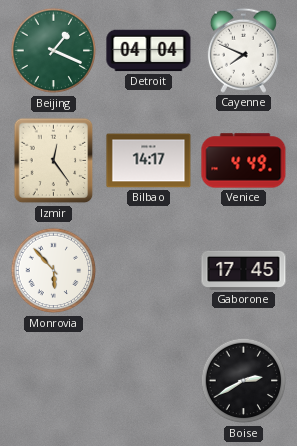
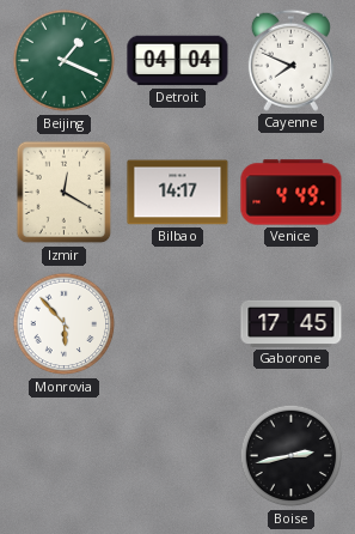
Izmir: 12:24 -> 12:20 (65, 193)
Boise: 2:40 -> 2:43 (292, 456)
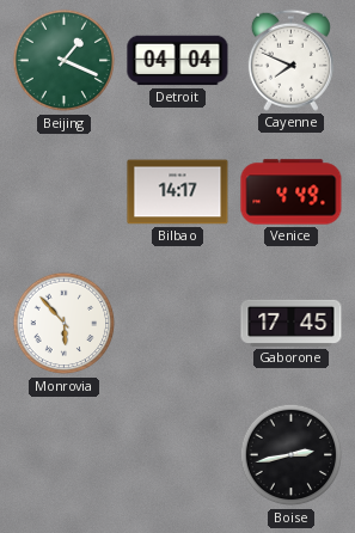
Izmir: 12:20 -> none (65, 193)
